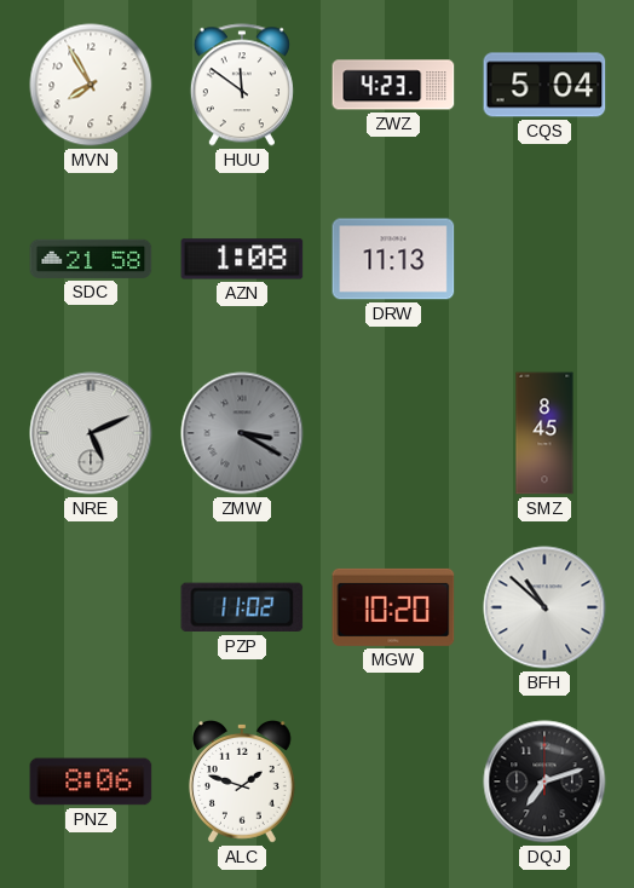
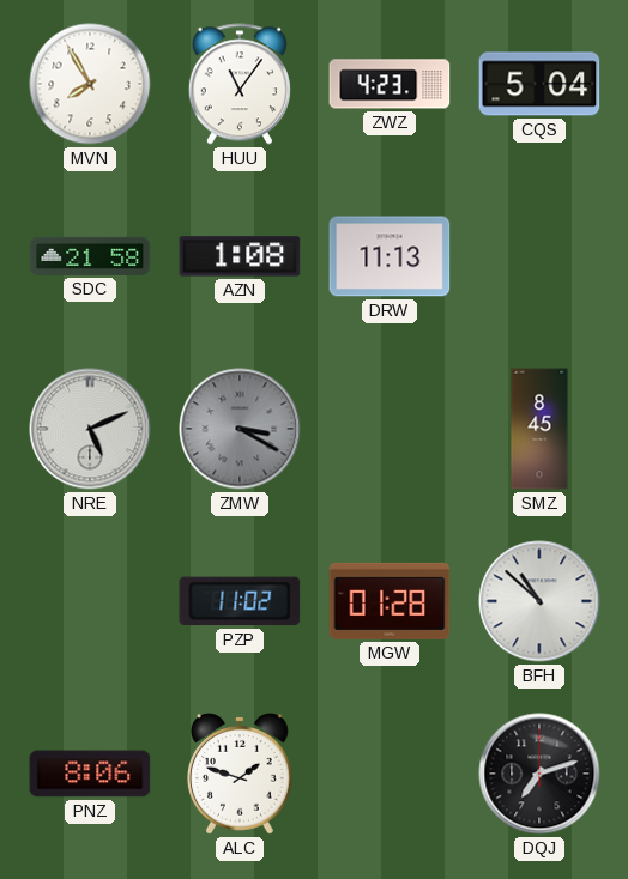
HUU: 11:51 -> 11:06 (240, 84)
MGW: 10:20 -> 01:28 (390, 601)
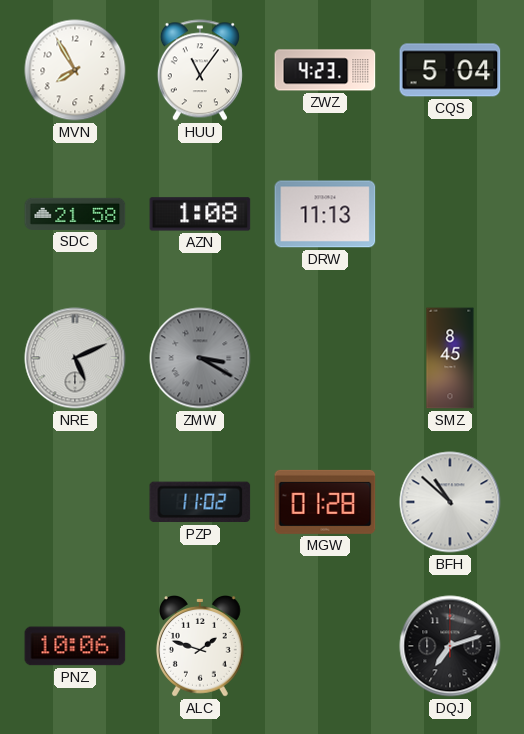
PNZ: 8:06 -> 10:06 (75, 646)
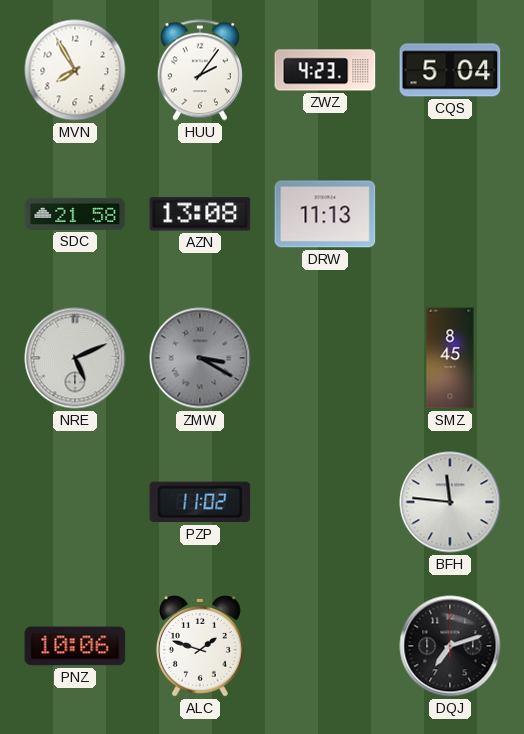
HUU: 11:06 -> 2:06 (200, 70)
AZN: 1:08 -> 13:08 (200, 214)
MGW: 01:28 -> none (325, 502)
BFH: 10:52 -> 11:46 (450, 502)
